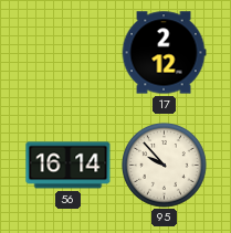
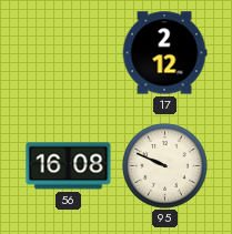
56: 16:14 -> 16:08 (69, 166)
95: 9:53 -> 9:49 (165, 166)
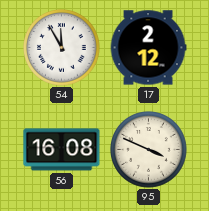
54: none -> 11:55 (62, 48)
95: 9:49 -> 3:49 (149, 150)
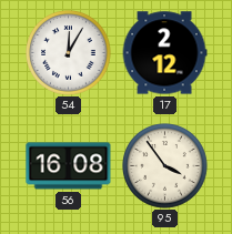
54: 11:55 -> 12:05 (69, 53)
95: 3:49 -> 3:54 (165, 166)
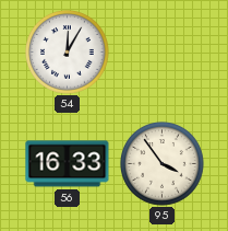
17: 2:12 -> none (164, 53)
56: 16:08 -> 16:33 (68, 164)
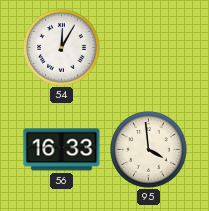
95: 3:54 -> 3:59 (149, 150)
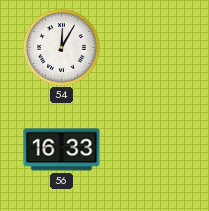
95: 3:59 -> none (149, 150)
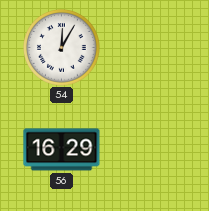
56: 16:33 -> 16:29 (62, 150)
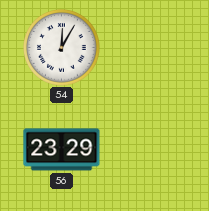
56: 16:29 -> 23:29 (62, 150)
